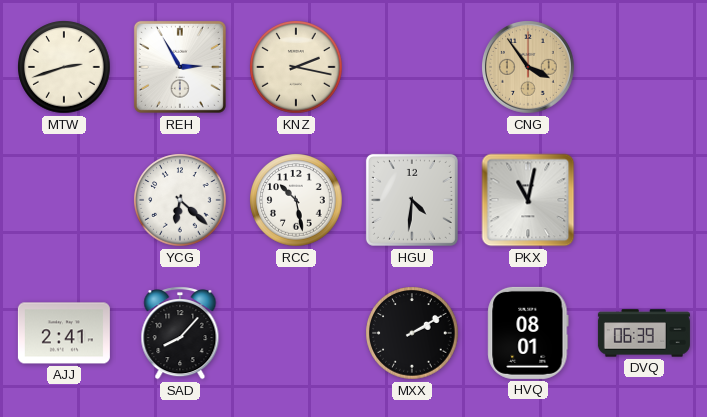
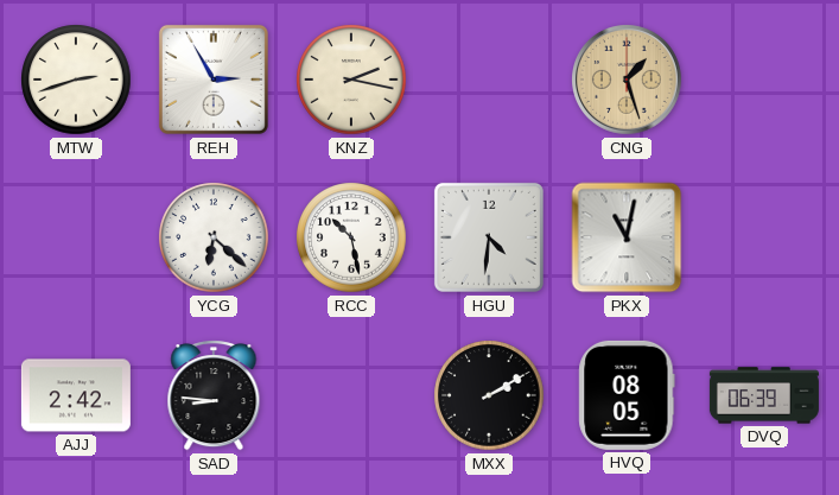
CNG: 3:54 -> 1:27 (628, 81)
AJJ: 2:41 -> 2:42 (76, 395)
SAD: 8:07 -> 8:46 (214, 395)
HVQ: 08:01 -> 08:05 (627, 395)
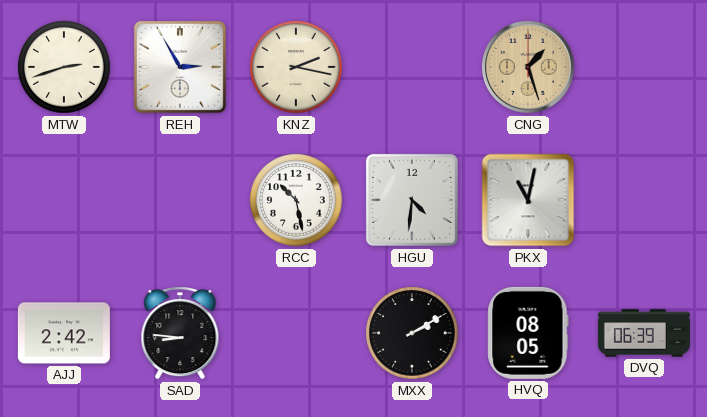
YCG: 6:22 -> none (214, 237)
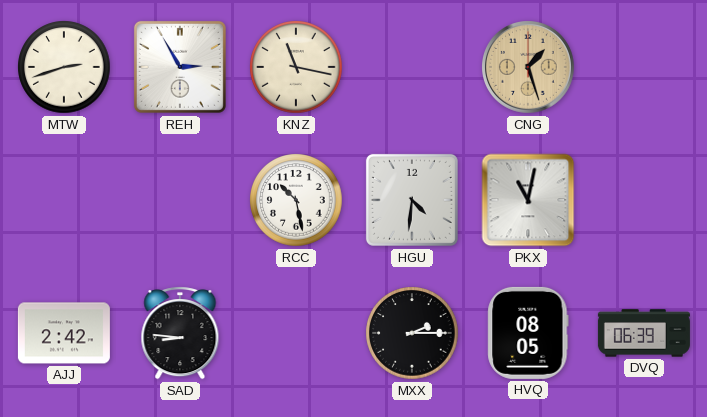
KNZ: 2:17 -> 11:17 (296, 67)
MXX: 2:10 -> 2:15 (412, 333)
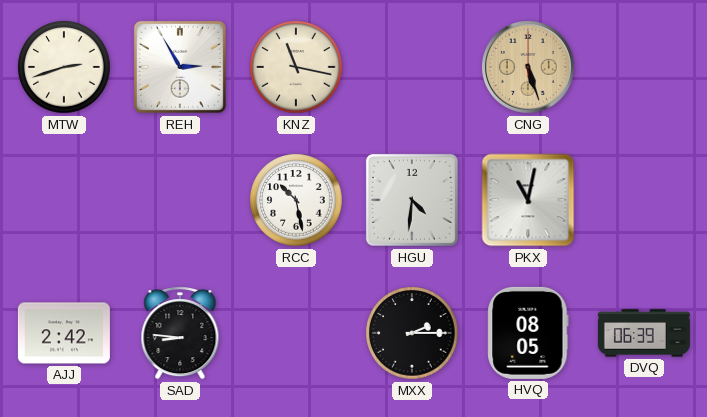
CNG: 1:27 -> 5:27 (529, 68)
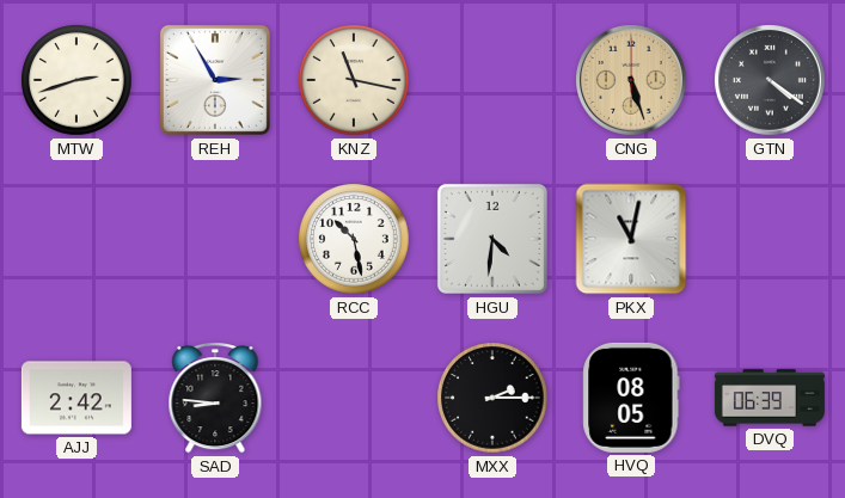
GTN: none -> 4:21 (771, 81)
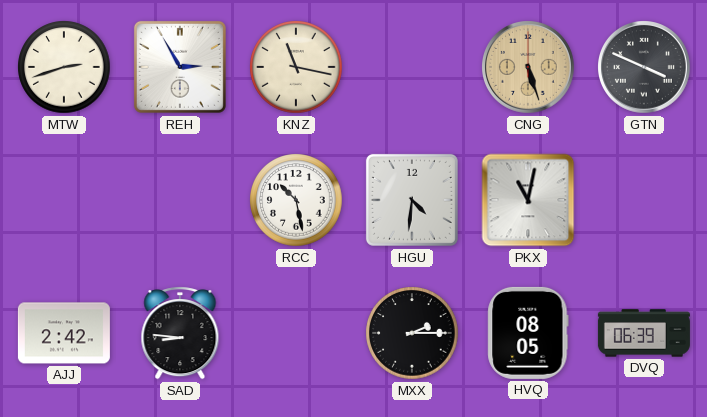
GTN: 4:21 -> 3:49 (645, 68)
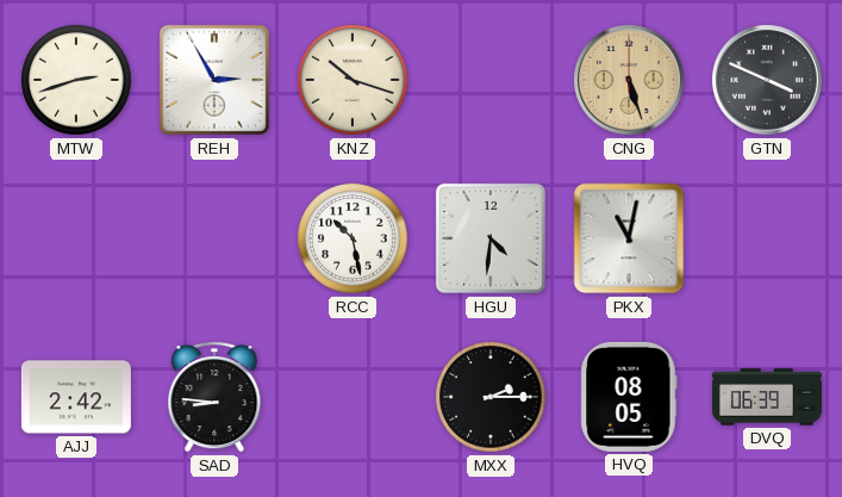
KNZ: 11:17 -> 10:18 (353, 80)
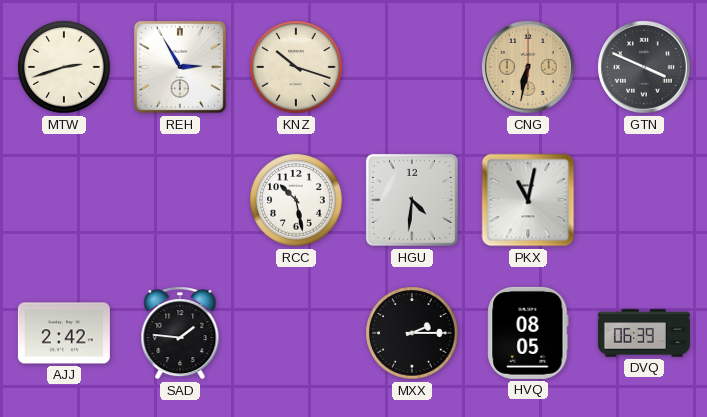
CNG: 5:27 -> 6:32 (529, 68)
SAD: 8:46 -> 1:46 (180, 333)
